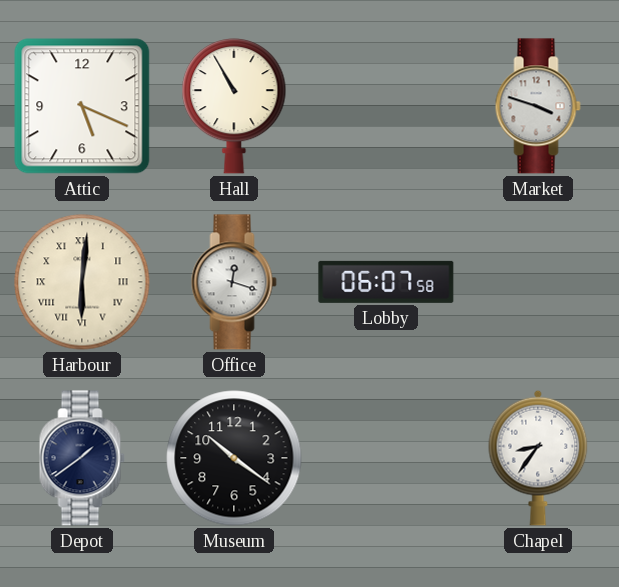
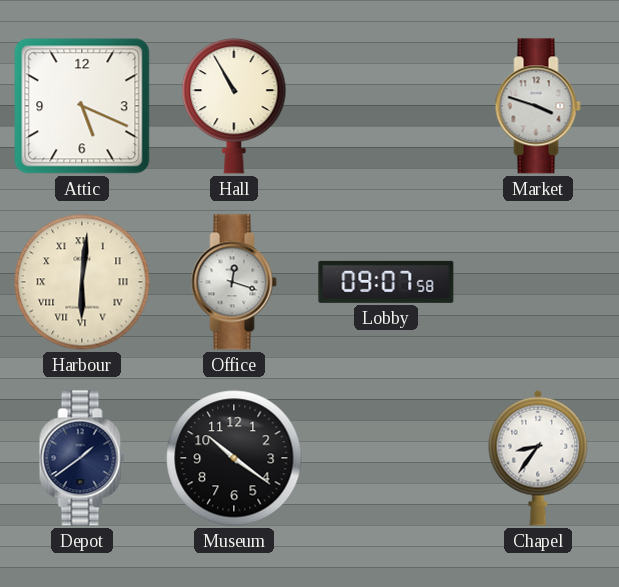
Lobby: 06:07 -> 09:07 (386, 282)
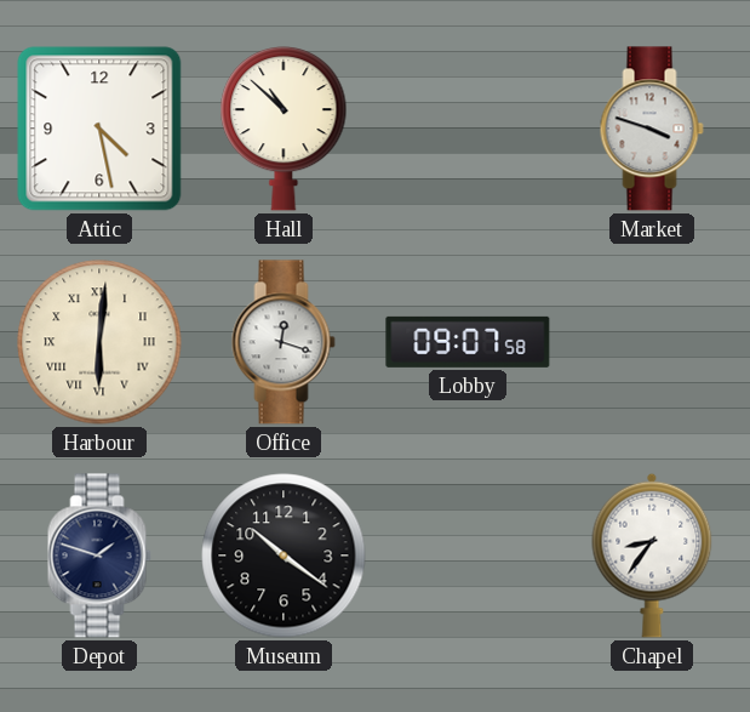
Attic: 5:19 -> 4:28 (99, 129)
Hall: 10:55 -> 10:52 (284, 130)
Depot: 1:39 -> 1:48 (99, 556)
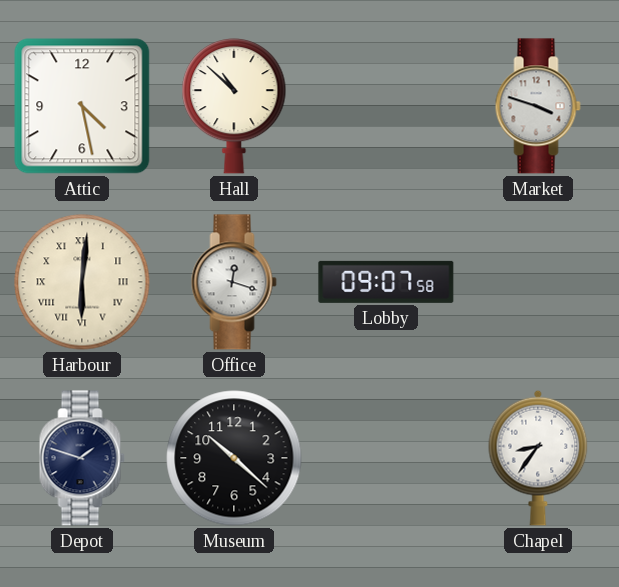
Museum: 10:21 -> 10:22 (234, 458)
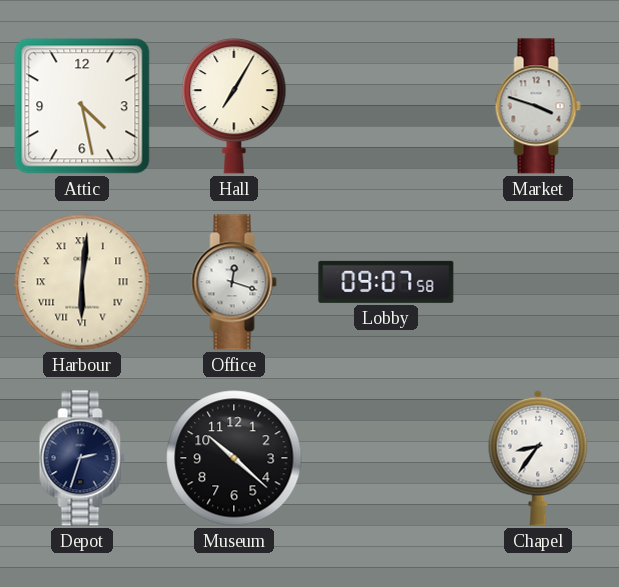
Hall: 10:52 -> 7:05 (234, 107)
Depot: 1:48 -> 2:33 (82, 458)
